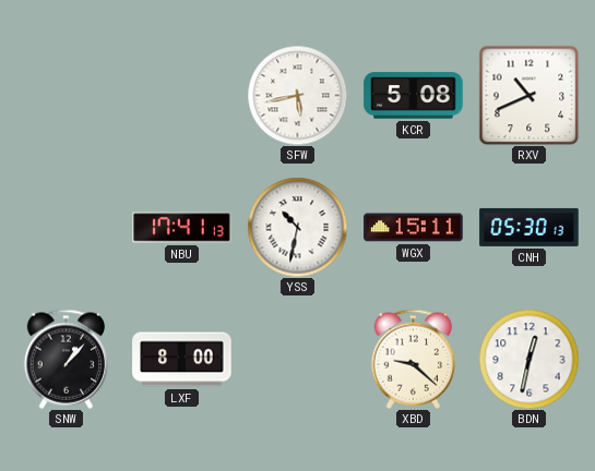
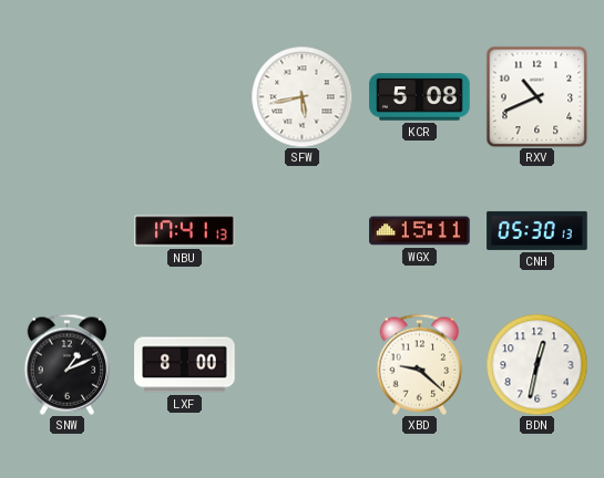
YSS: 10:32 -> none (297, 227)
SNW: 1:07 -> 1:11 (68, 364)
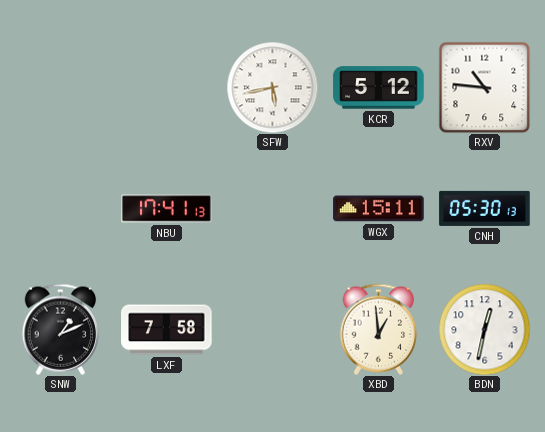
KCR: 5:08 -> 5:12 (379, 88)
RXV: 10:41 -> 10:46 (484, 87)
LXF: 8:00 -> 7:58 (167, 330)
XBD: 9:22 -> 12:59 (379, 329)
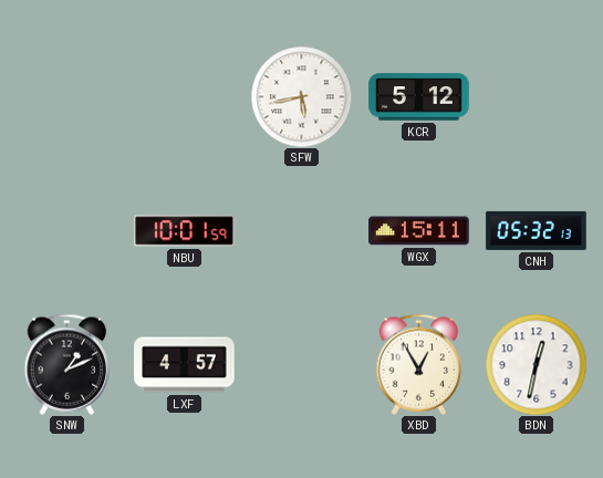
RXV: 10:46 -> none (484, 87)
NBU: 17:41 -> 10:01 (185, 231)
CNH: 05:30 -> 05:32 (537, 230)
LXF: 7:58 -> 4:57 (185, 365)
XBD: 12:59 -> 12:55 (419, 364)
